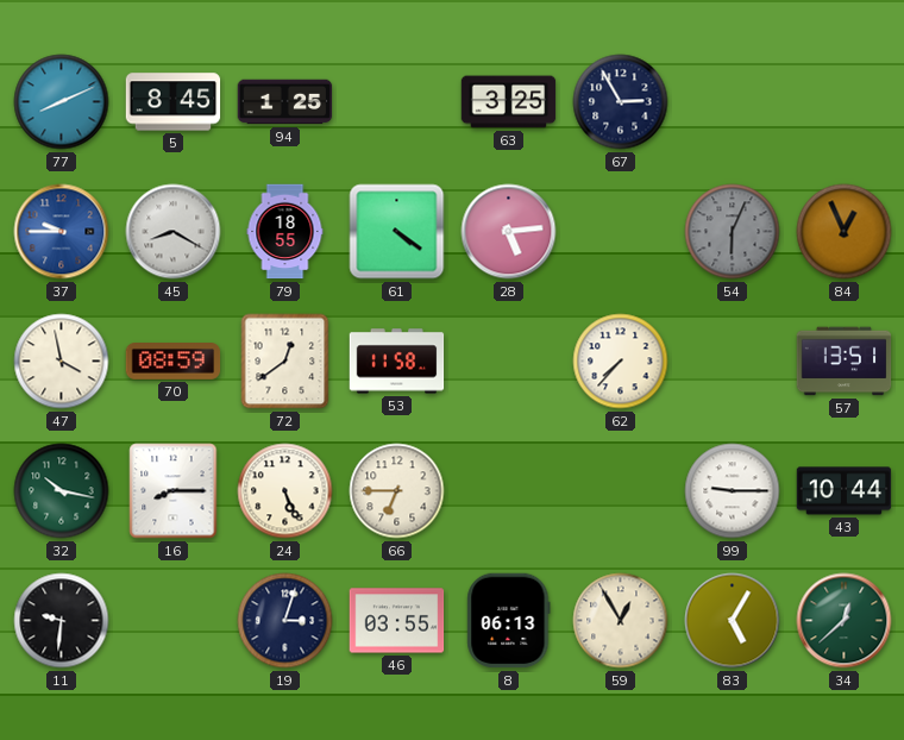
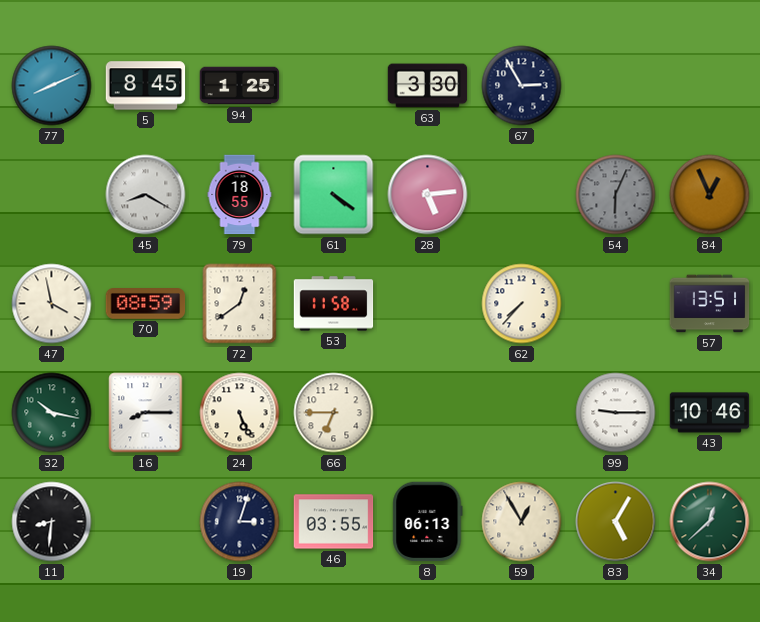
63: 3:25 -> 3:30 (428, 86)
37: 9:45 -> none (62, 232)
43: 10:44 -> 10:46 (710, 413)
11: 9:31 -> 8:31 (52, 522)
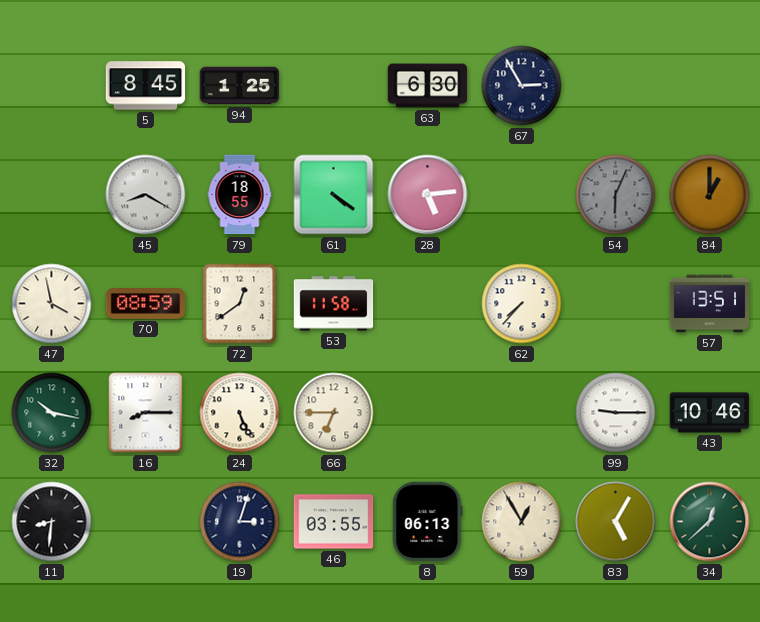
77: 8:11 -> none (52, 86)
63: 3:30 -> 6:30 (428, 86)
84: 12:56 -> 1:00 (710, 195)
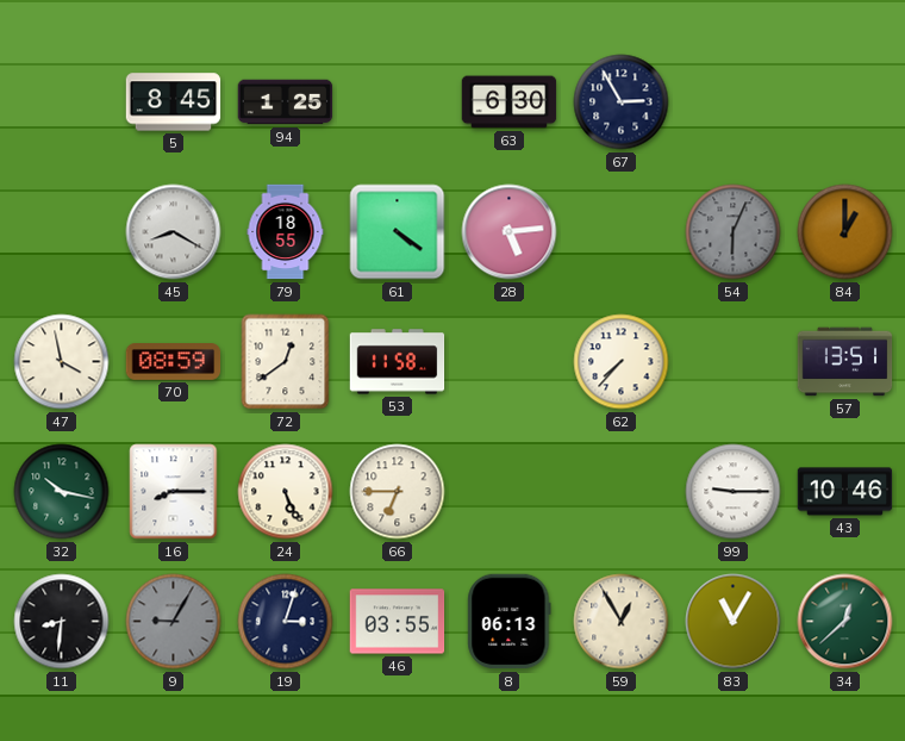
9: none -> 9:05 (174, 622)
83: 5:05 -> 11:05 (734, 622)
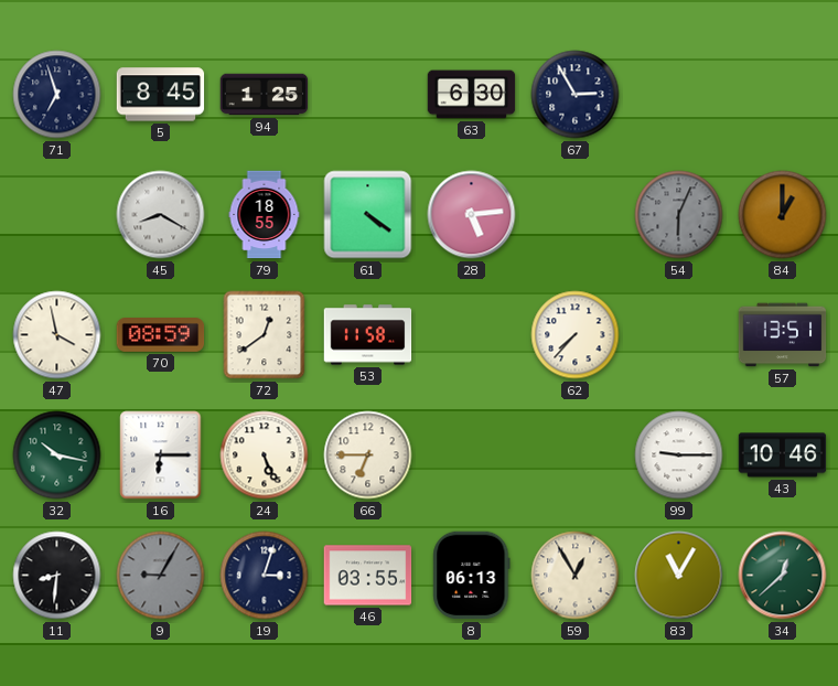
71: none -> 6:57 (57, 95)
16: 8:15 -> 6:15 (161, 455)
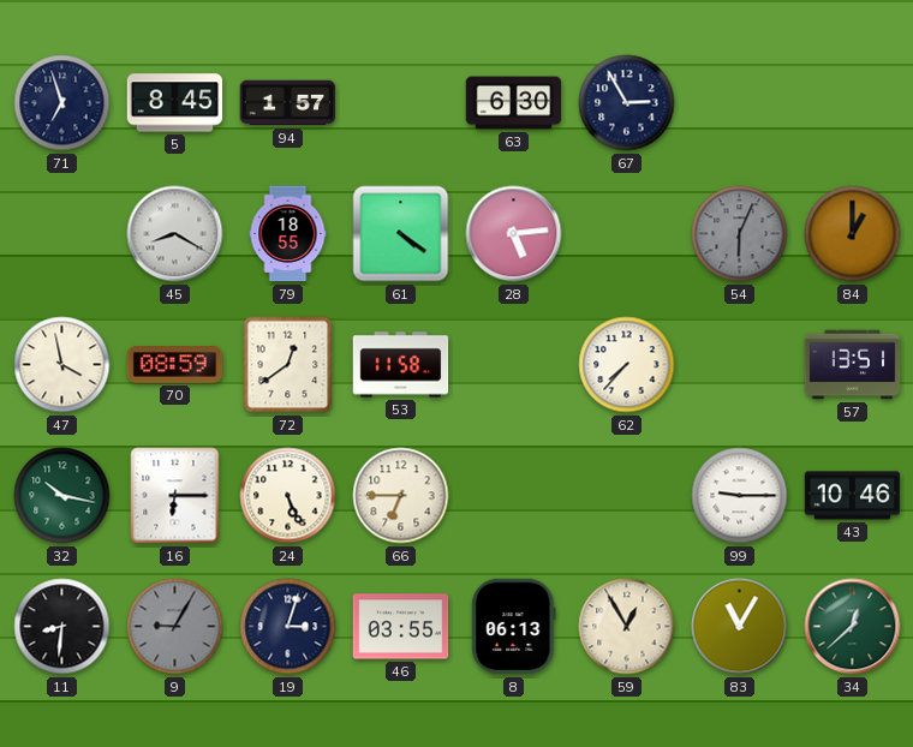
94: 1:25 -> 1:57 (288, 103)
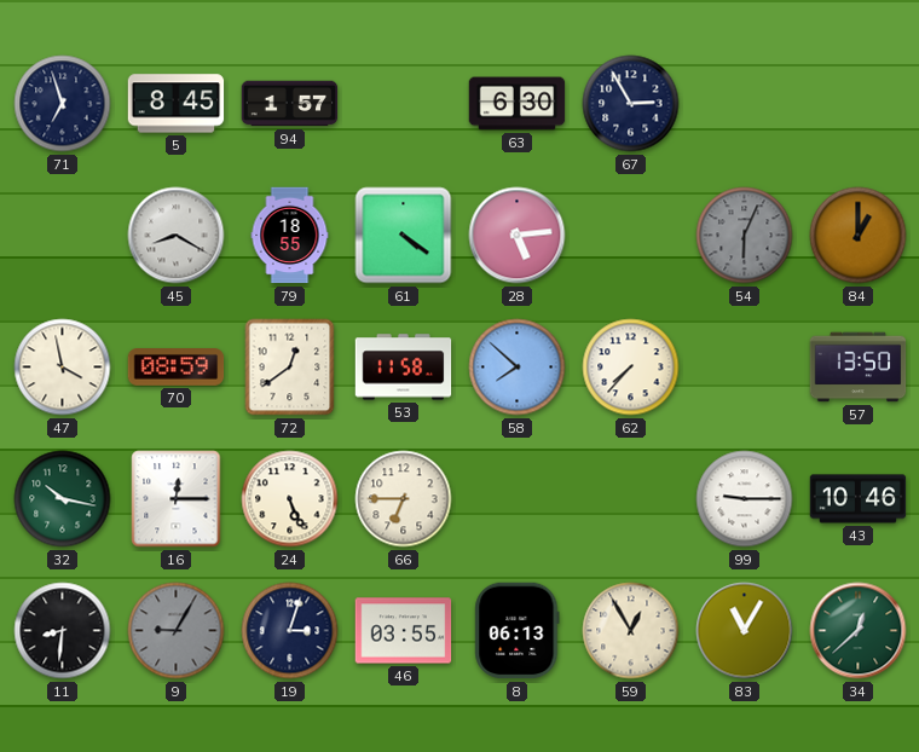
58: none -> 7:52 (518, 368)
57: 13:51 -> 13:50 (859, 368)
16: 6:15 -> 12:15 (177, 499)
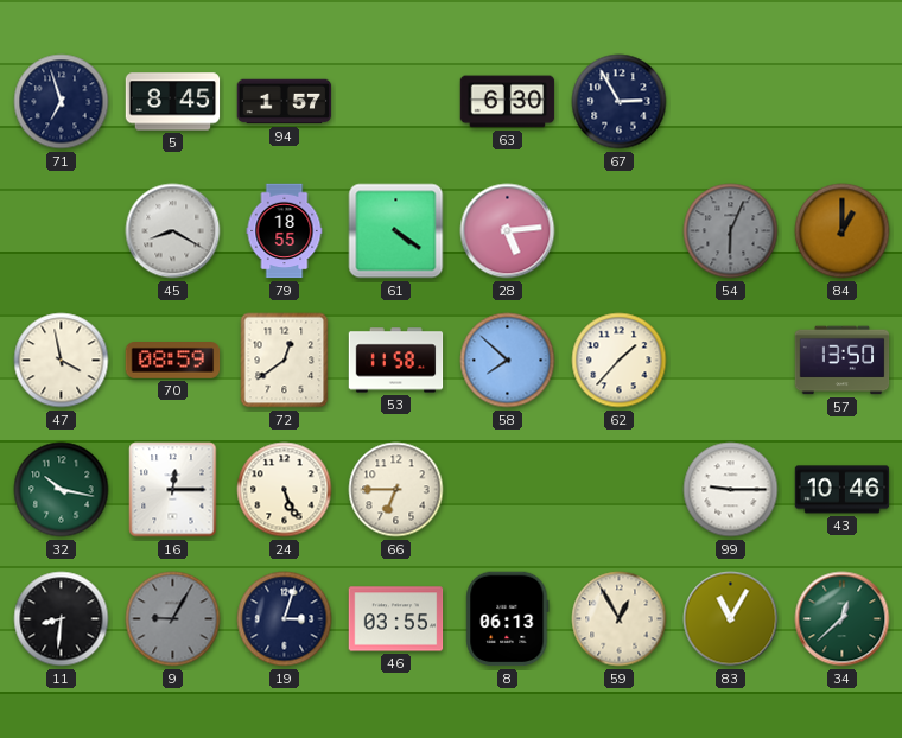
62: 7:37 -> 1:37 (620, 361)
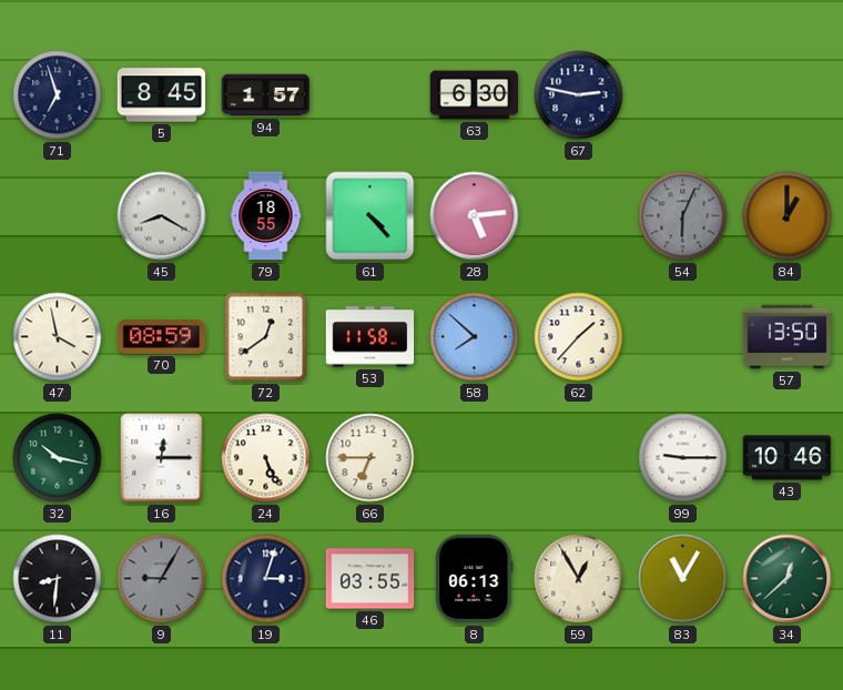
67: 2:55 -> 2:47 (579, 95)
61: 4:21 -> 4:23 (370, 216)
